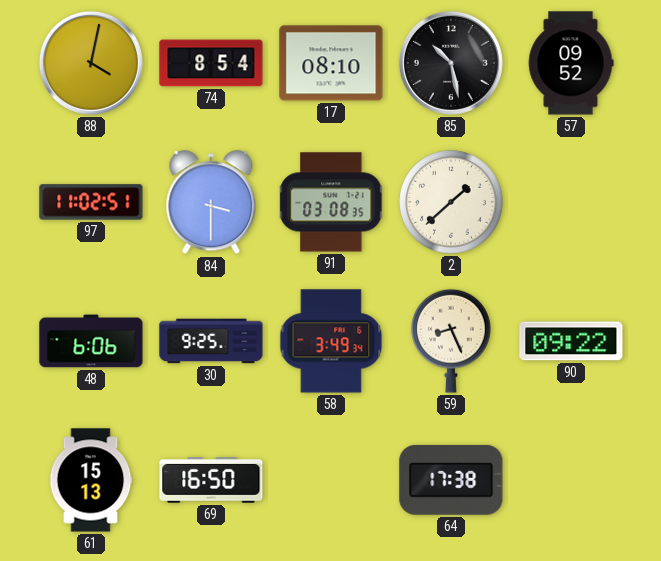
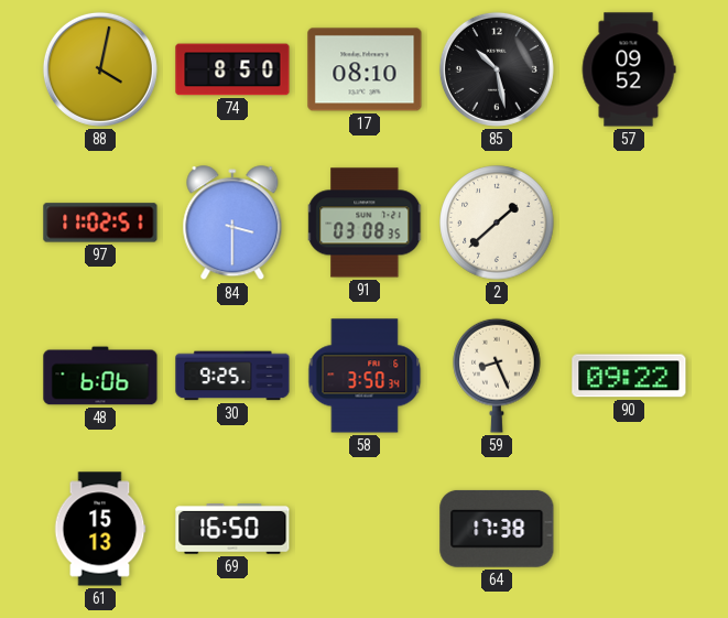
74: 8:54 -> 8:50 (232, 69)
58: 3:49 -> 3:50 (365, 376)
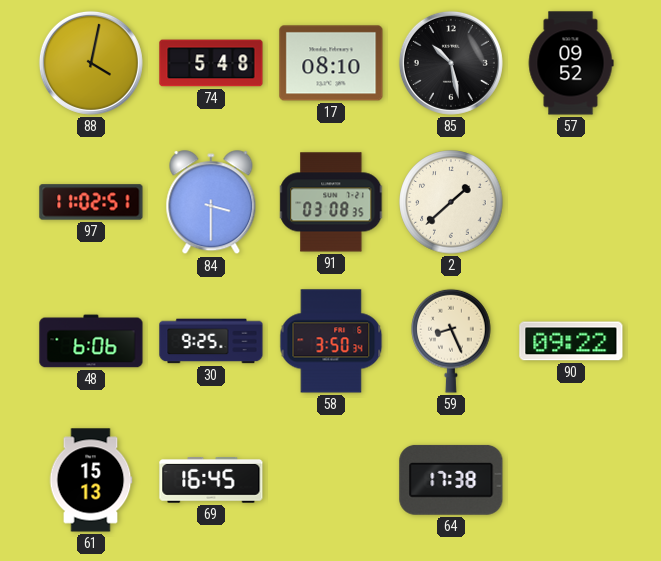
74: 8:50 -> 5:48 (211, 63)
69: 16:50 -> 16:45 (211, 481)
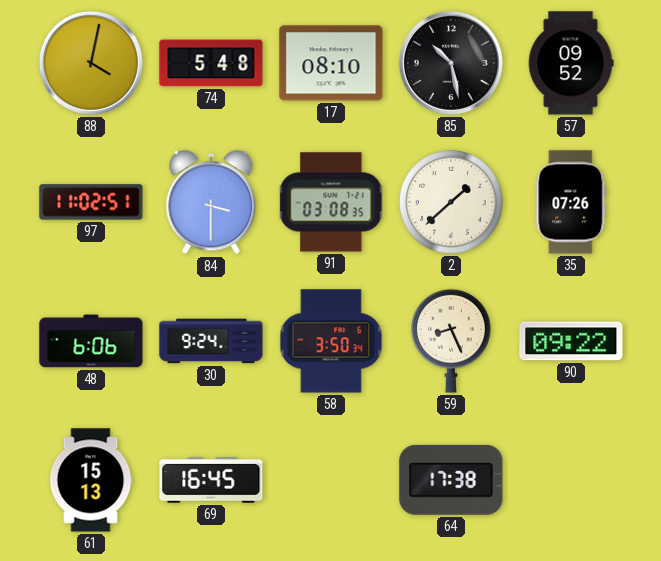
35: none -> 07:26 (571, 202)
30: 9:25 -> 9:24 (211, 341)
